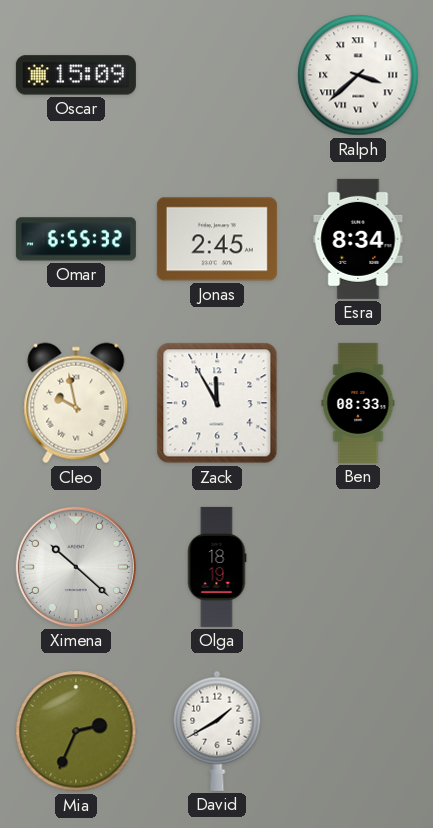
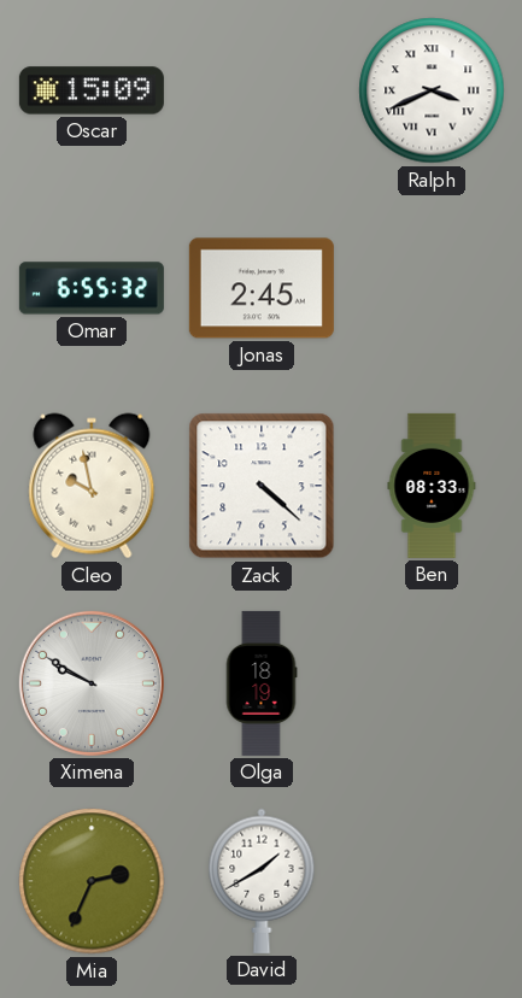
Ralph: 3:38 -> 3:41 (432, 90)
Esra: 8:34 -> none (358, 239)
Zack: 11:55 -> 4:22 (262, 486)
Ximena: 10:22 -> 9:50 (92, 683)
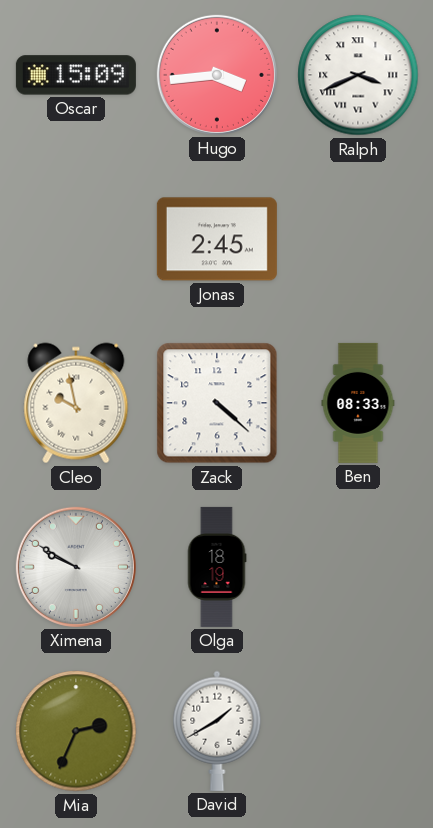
Hugo: none -> 3:44 (217, 75)
Omar: 6:55 -> none (92, 288)
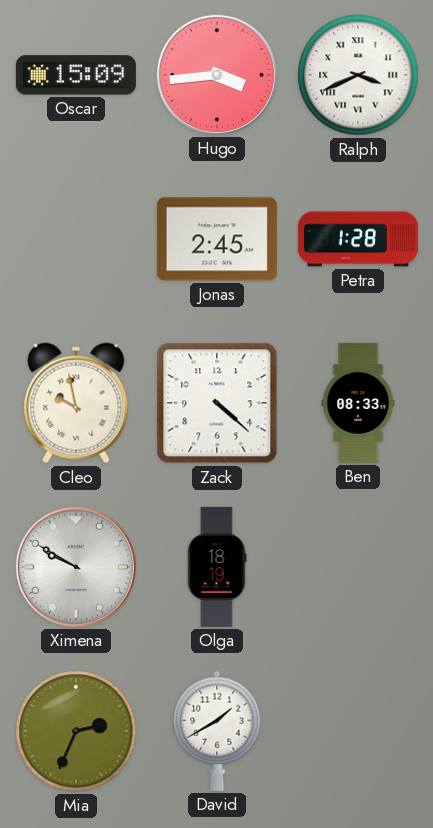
Petra: none -> 1:28 (358, 239)
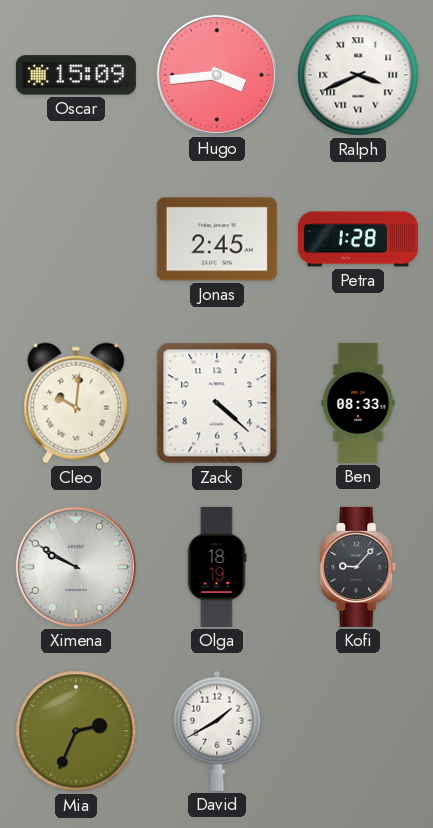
Cleo: 9:58 -> 10:01 (76, 403)
Kofi: none -> 9:07 (358, 567)
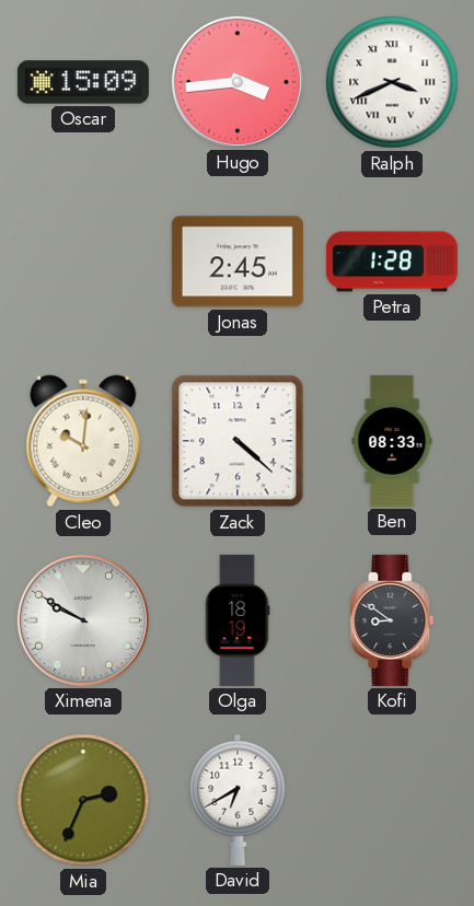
Kofi: 9:07 -> 8:51 (392, 620)
David: 1:40 -> 6:40 (238, 800)
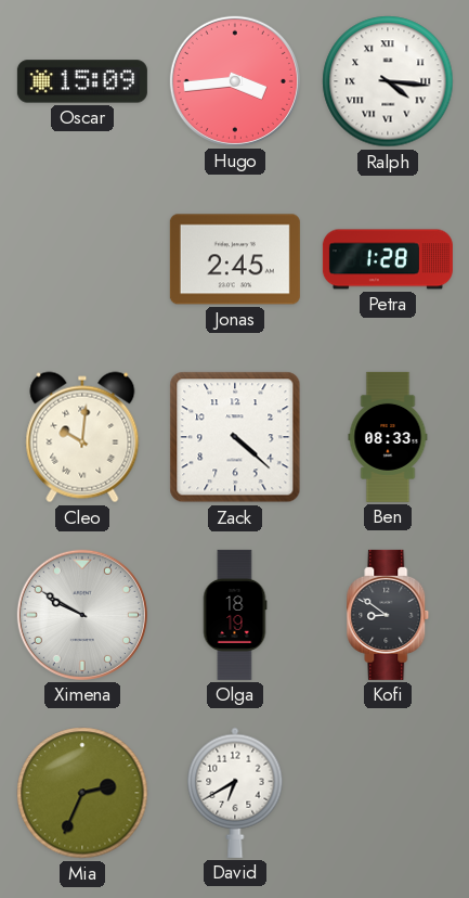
Ralph: 3:41 -> 4:16 (388, 81)
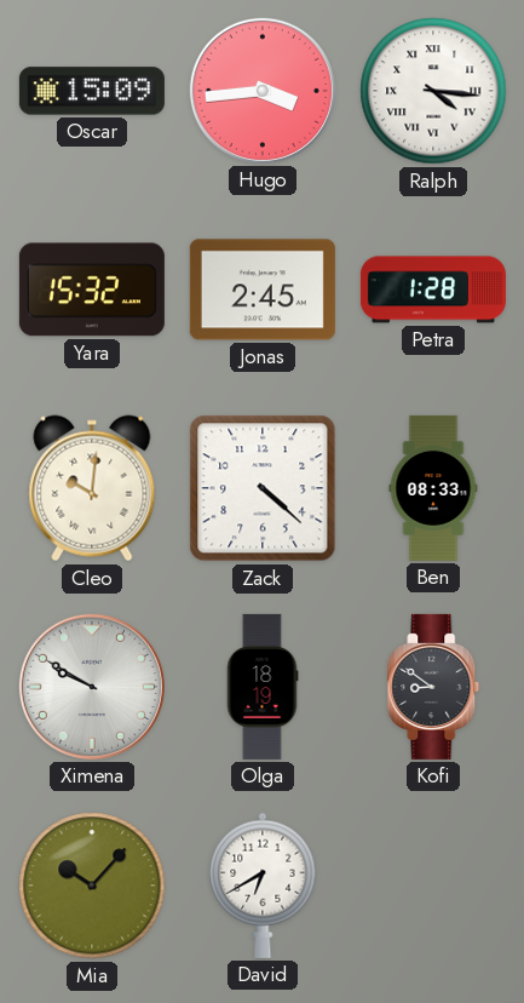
Yara: none -> 15:32 (92, 290)
Mia: 2:34 -> 10:07 (92, 885)
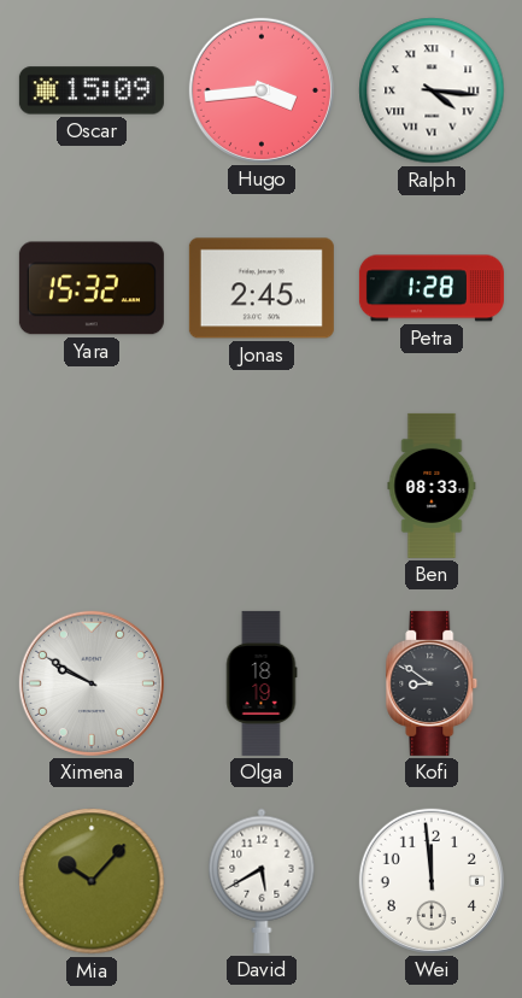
Cleo: 10:01 -> none (92, 488)
Zack: 4:22 -> none (263, 488)
David: 6:40 -> 5:40 (262, 881)
Wei: none -> 11:59 (432, 881)
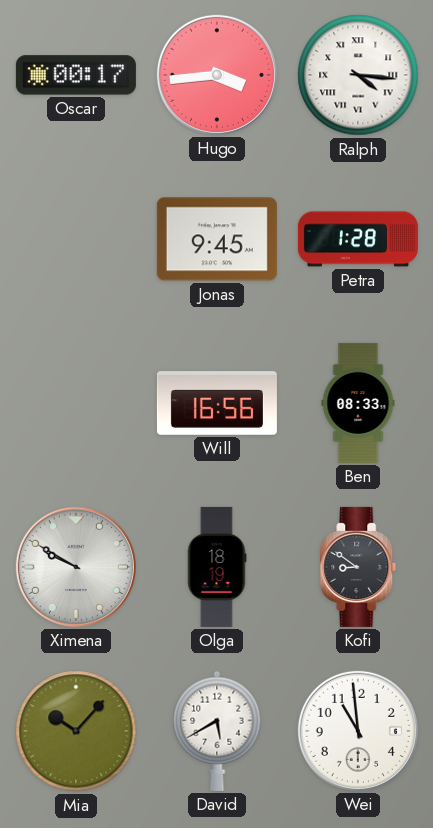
Oscar: 15:09 -> 00:17 (76, 75)
Yara: 15:32 -> none (92, 288)
Jonas: 2:45 -> 9:45 (217, 239)
Will: none -> 16:56 (217, 403)
Wei: 11:59 -> 10:59 (358, 731)
